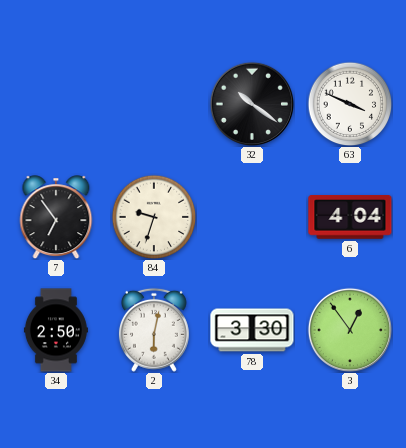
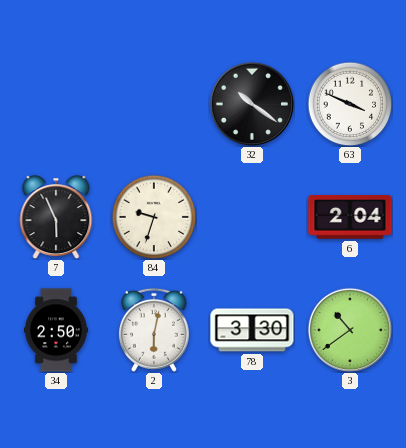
7: 6:54 -> 5:56 (56, 217)
6: 4:04 -> 2:04 (350, 218)
3: 12:54 -> 10:39 (349, 329)
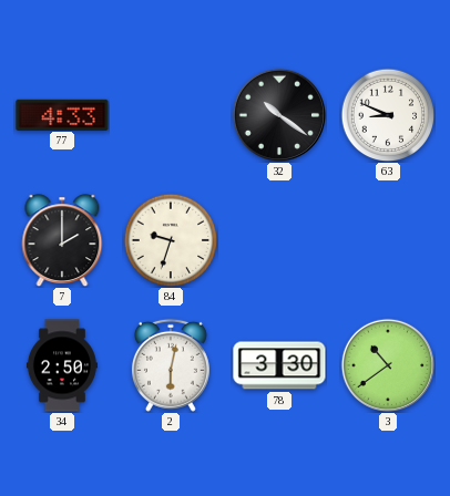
77: none -> 4:33 (62, 114)
63: 3:49 -> 8:49 (388, 115)
7: 5:56 -> 2:00 (62, 240)
6: 2:04 -> none (350, 218)
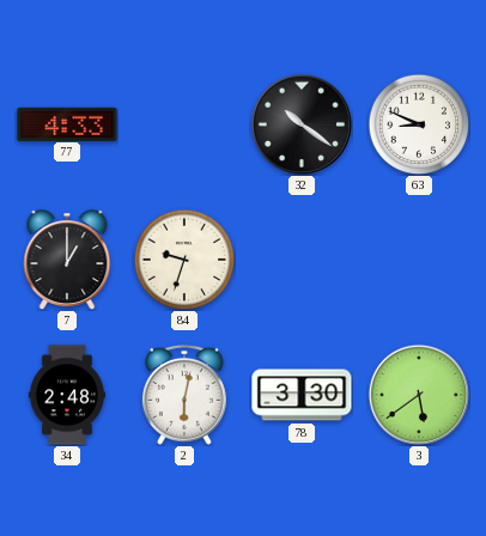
7: 2:00 -> 1:00 (67, 260)
34: 2:50 -> 2:48 (67, 395)
3: 10:39 -> 5:39 (418, 394)
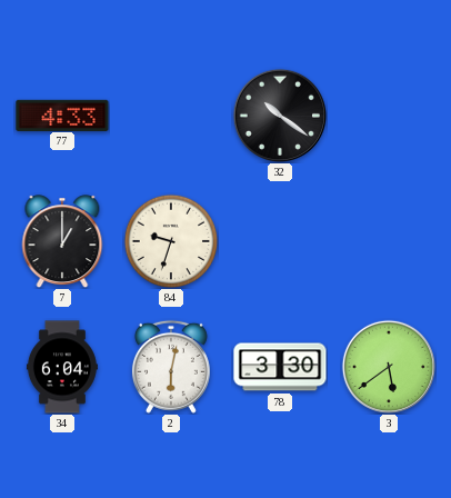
63: 8:49 -> none (419, 124)
34: 2:48 -> 6:04 (62, 367)
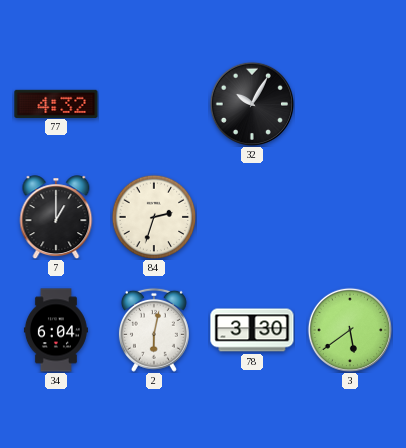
77: 4:33 -> 4:32 (56, 103)
32: 10:21 -> 10:05 (251, 103)
84: 9:33 -> 2:33 (154, 217)
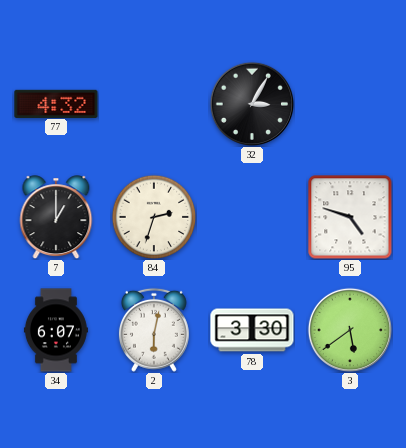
32: 10:05 -> 3:05 (251, 103)
95: none -> 4:48 (350, 217)
34: 6:04 -> 6:07 (56, 330)
